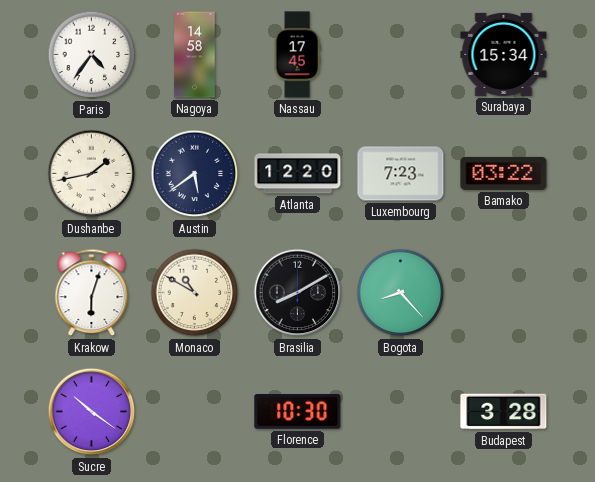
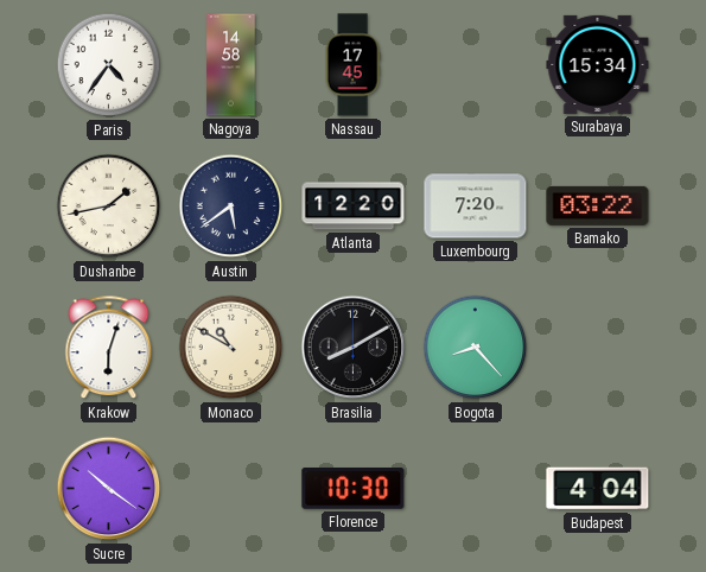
Luxembourg: 7:23 -> 7:20 (476, 206)
Budapest: 3:28 -> 4:04 (598, 489)
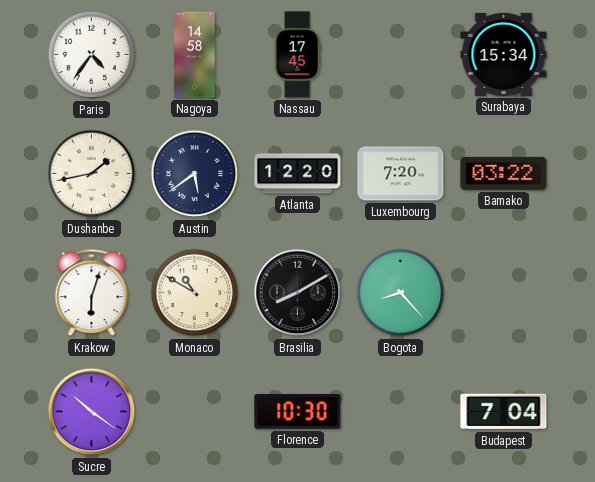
Budapest: 4:04 -> 7:04 (504, 412)
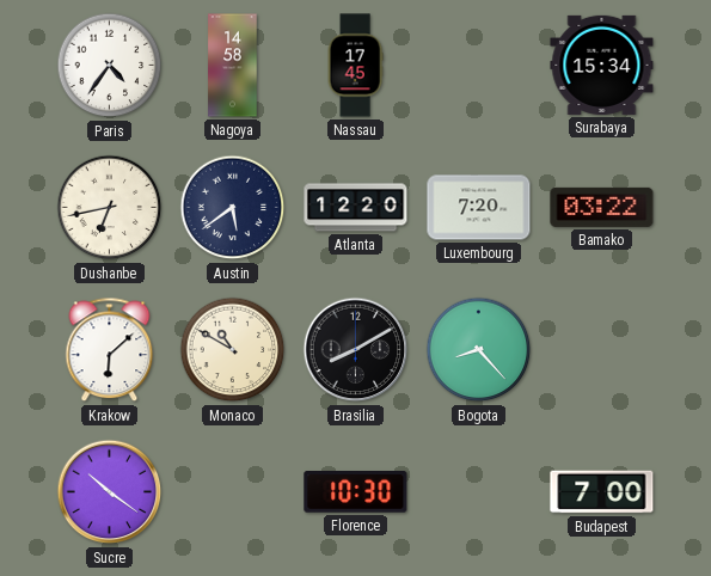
Dushanbe: 1:43 -> 6:43 (110, 208)
Krakow: 6:03 -> 6:08 (110, 350)
Budapest: 7:04 -> 7:00 (602, 492)
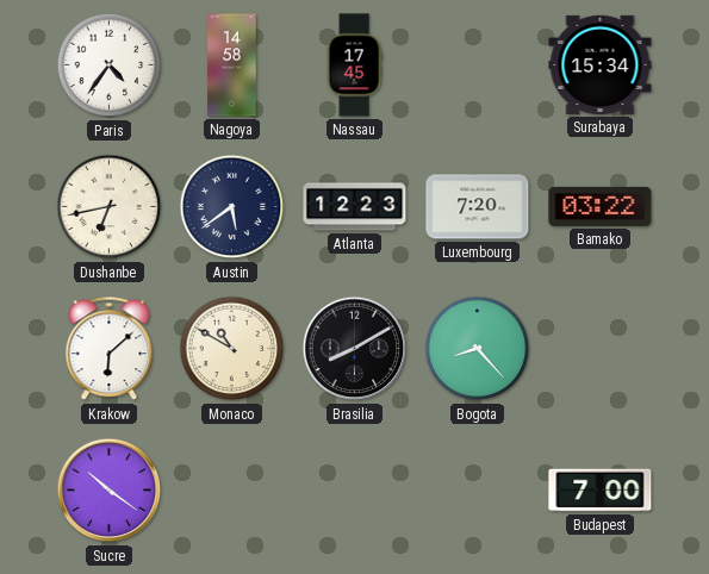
Atlanta: 12:20 -> 12:23 (355, 207)
Florence: 10:30 -> none (356, 492)
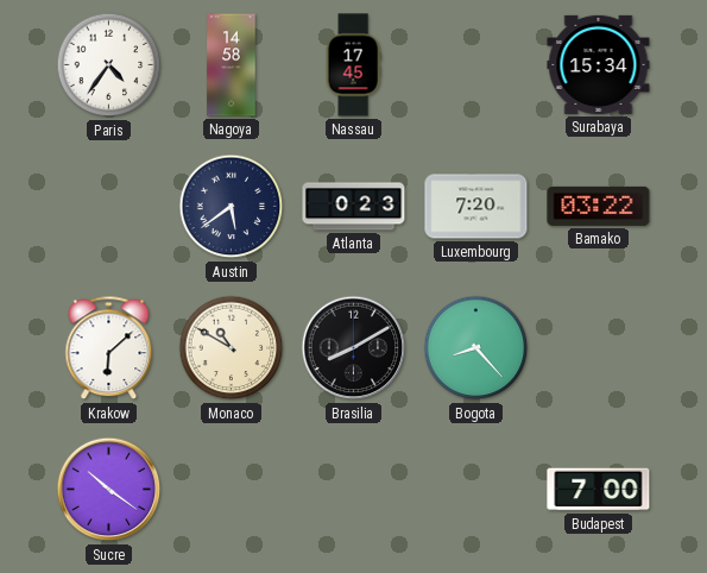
Dushanbe: 6:43 -> none (110, 207)
Atlanta: 12:23 -> 0:23 (354, 207)
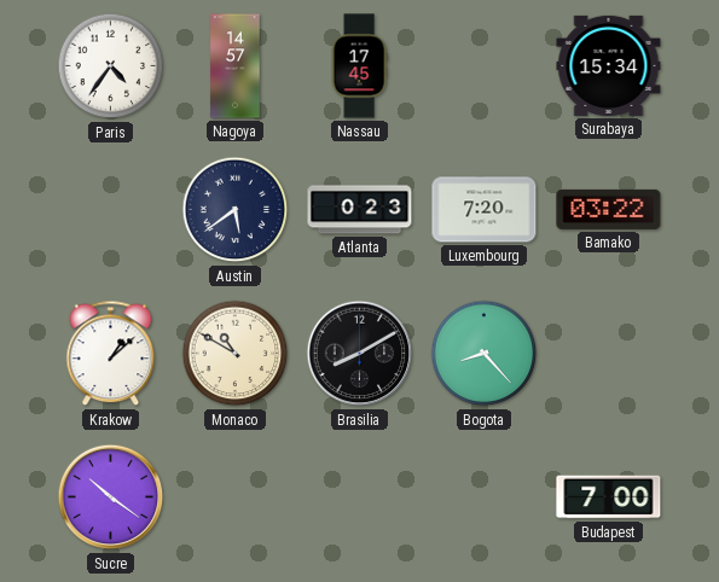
Nagoya: 14:58 -> 14:57 (236, 66)
Krakow: 6:08 -> 1:08 (111, 354)
